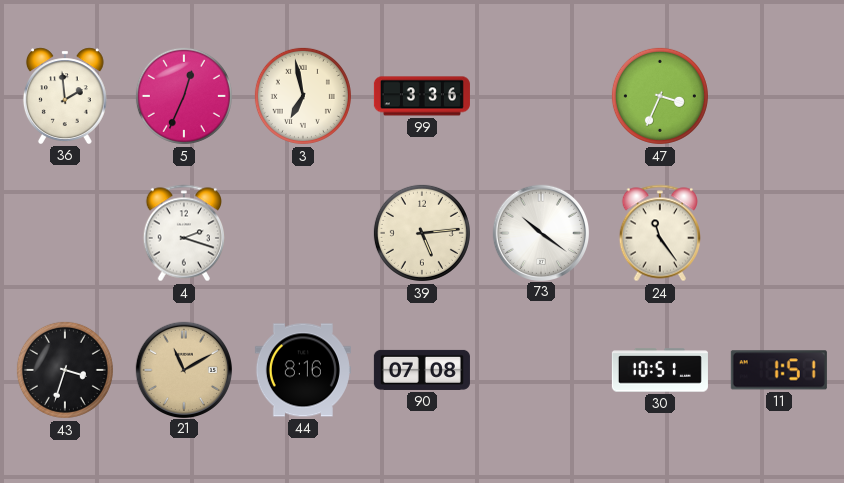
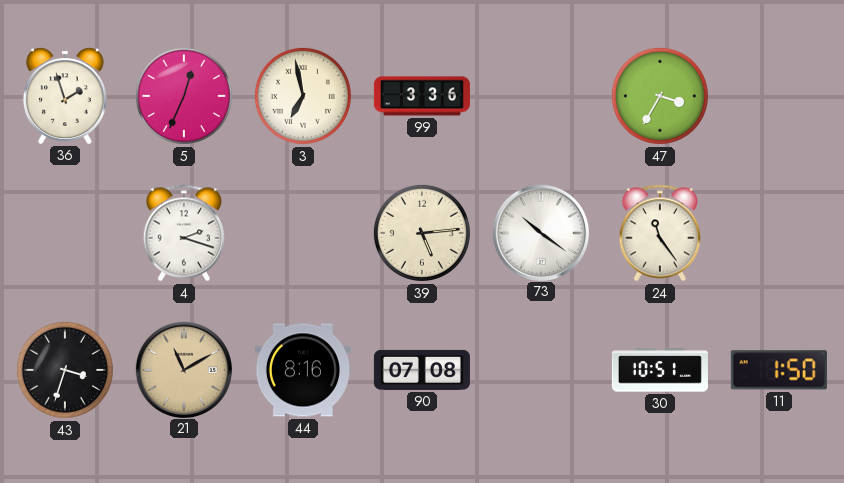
36: 1:59 -> 1:57 (65, 96)
47: 3:34 -> 3:35 (660, 96)
11: 1:51 -> 1:50 (779, 370)
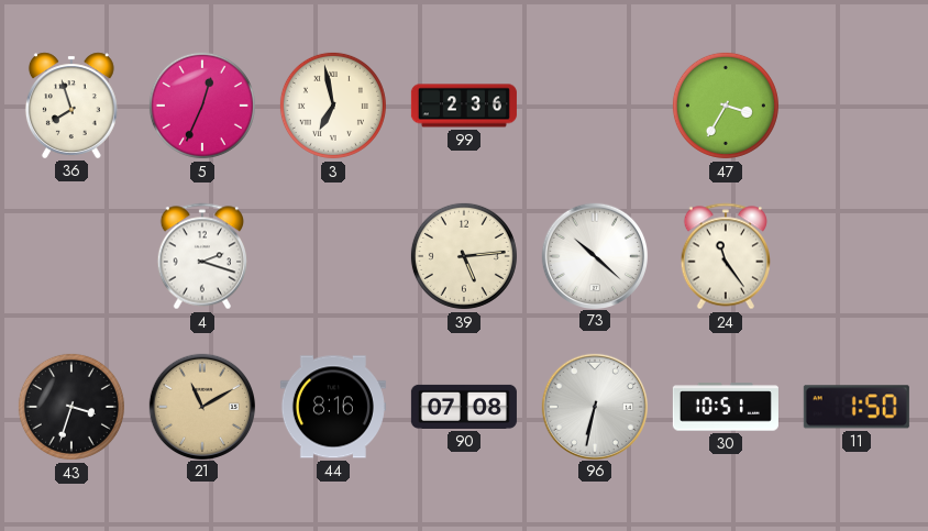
36: 1:57 -> 7:57 (71, 106)
99: 3:36 -> 2:36 (464, 106)
73: 10:21 -> 10:22 (594, 255)
96: none -> 6:32 (594, 406)
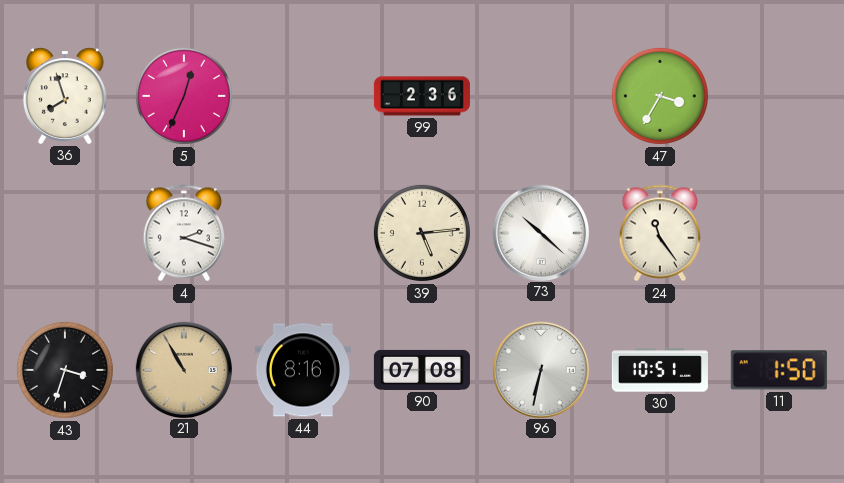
3: 6:58 -> none (333, 106)
21: 11:10 -> 10:55 (183, 369)
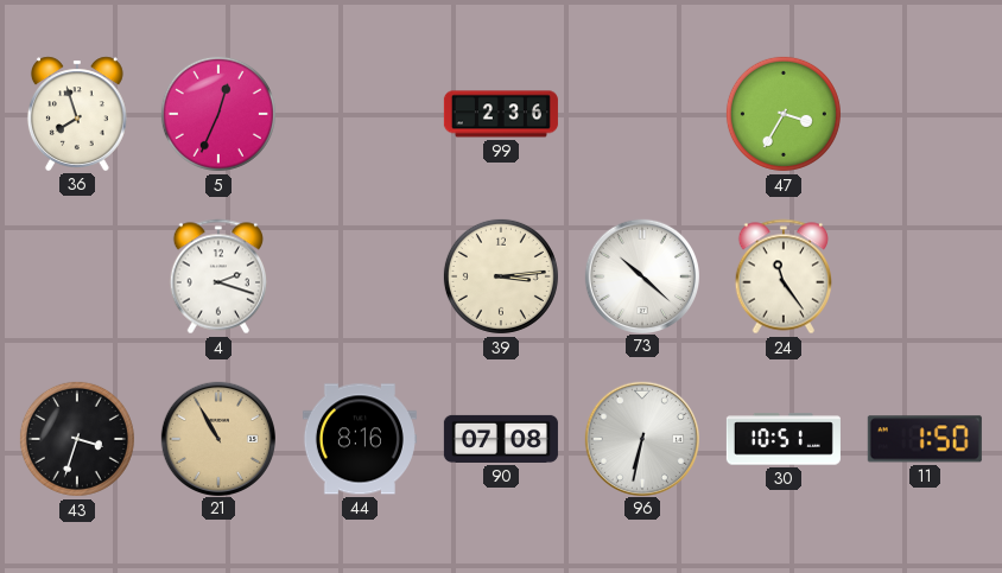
39: 5:14 -> 3:14 (501, 276)
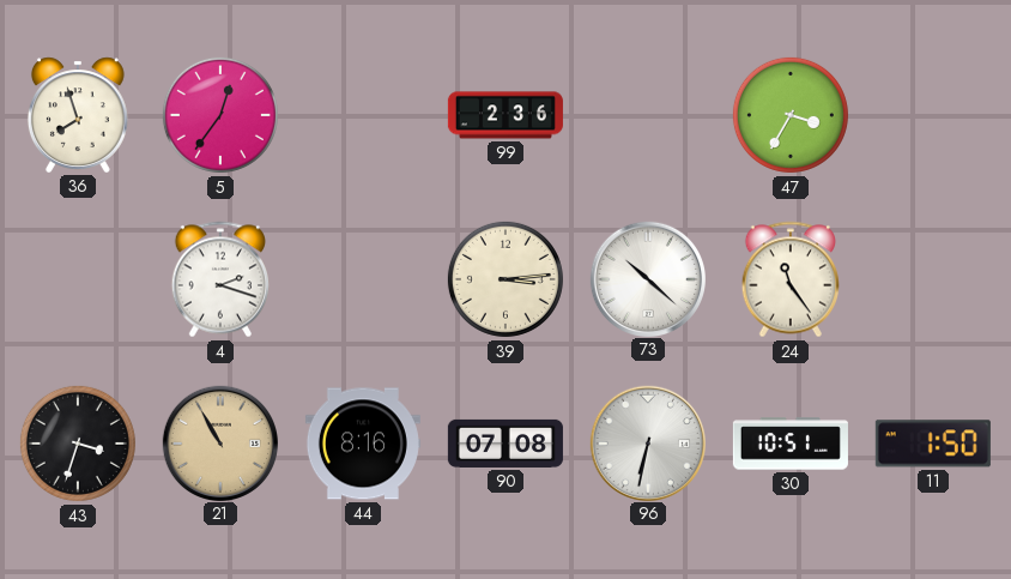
5: 12:34 -> 12:36 (220, 115)
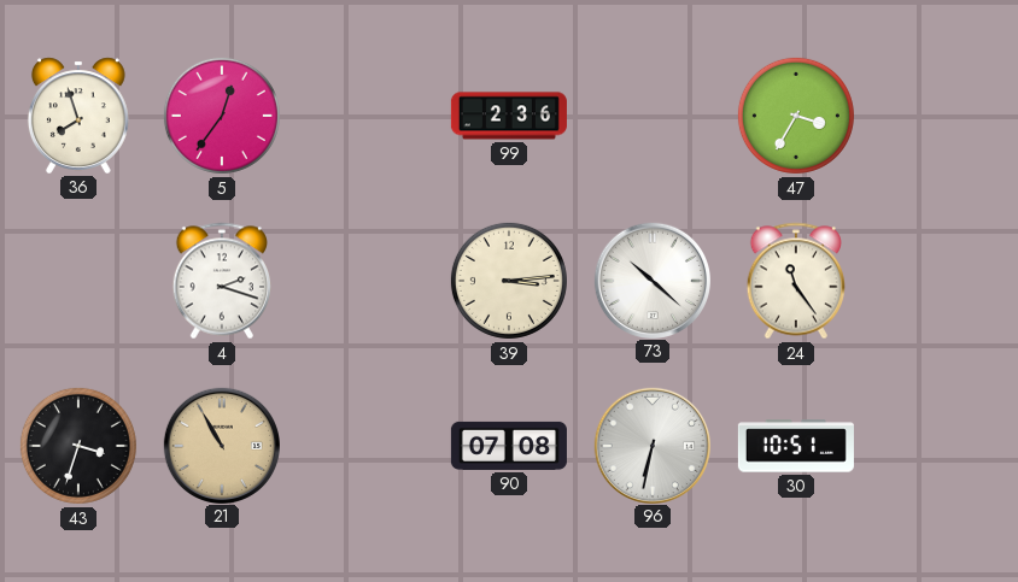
44: 8:16 -> none (363, 444)
11: 1:50 -> none (933, 444)
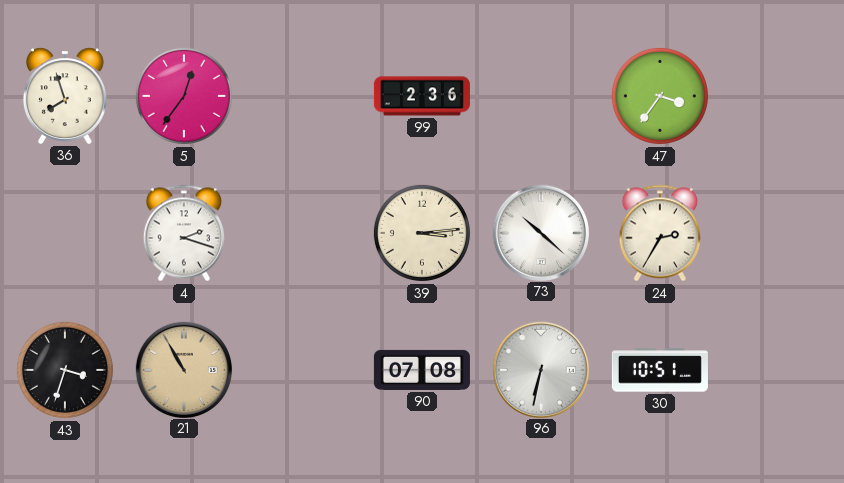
47: 3:35 -> 3:36 (660, 96)
24: 11:24 -> 2:35 (659, 233)
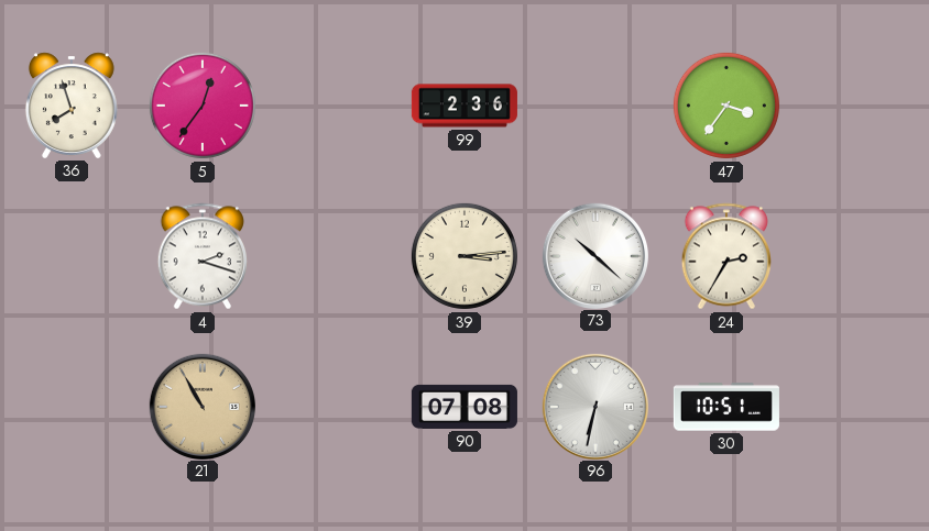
43: 3:33 -> none (65, 370)
